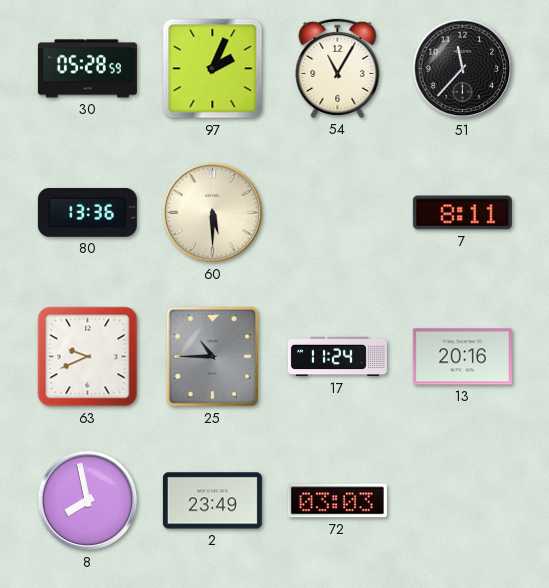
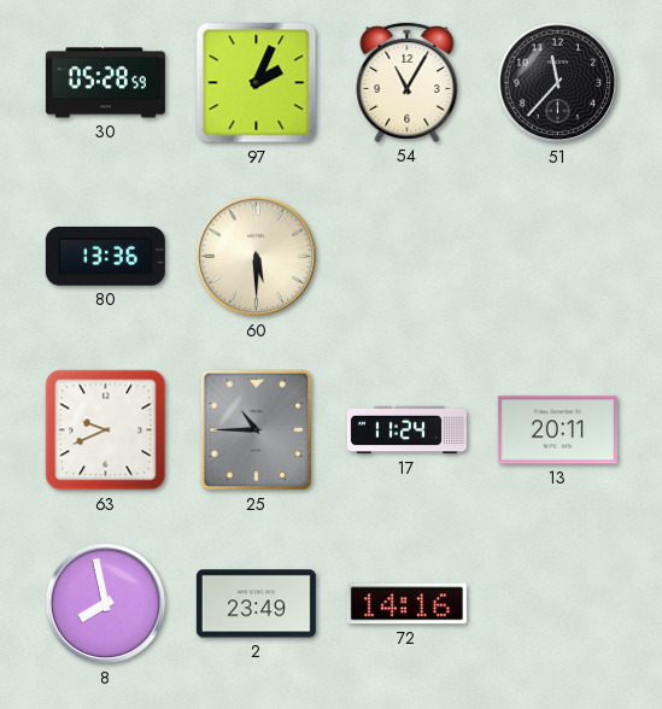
7: 8:11 -> none (462, 213)
13: 20:16 -> 20:11 (557, 430)
72: 03:03 -> 14:16 (406, 604)
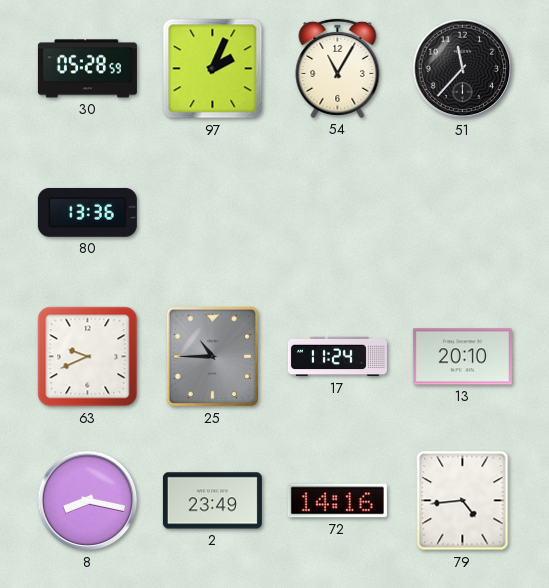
60: 5:30 -> none (257, 257)
13: 20:11 -> 20:10 (462, 357)
8: 7:58 -> 8:17 (88, 501)
79: none -> 4:44 (463, 501)
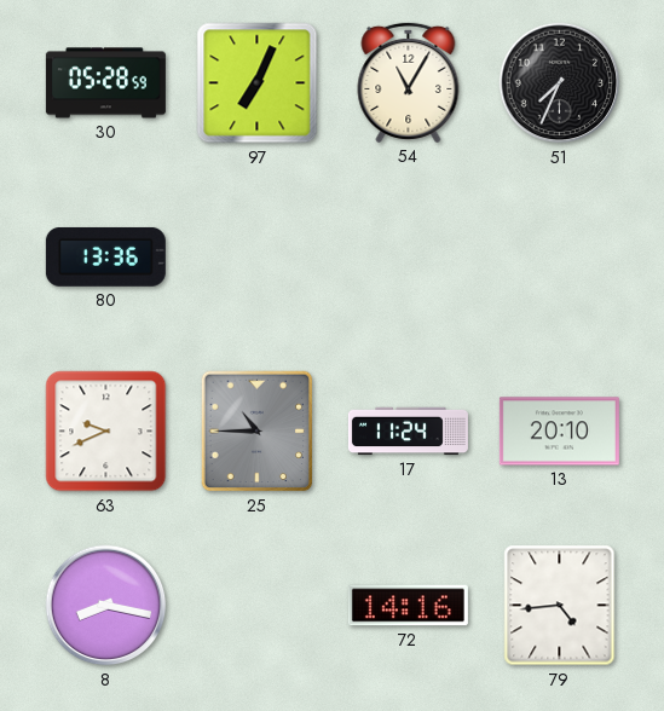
97: 2:04 -> 7:04 (258, 83)
51: 11:37 -> 7:34 (560, 83)
2: 23:49 -> none (212, 501)
